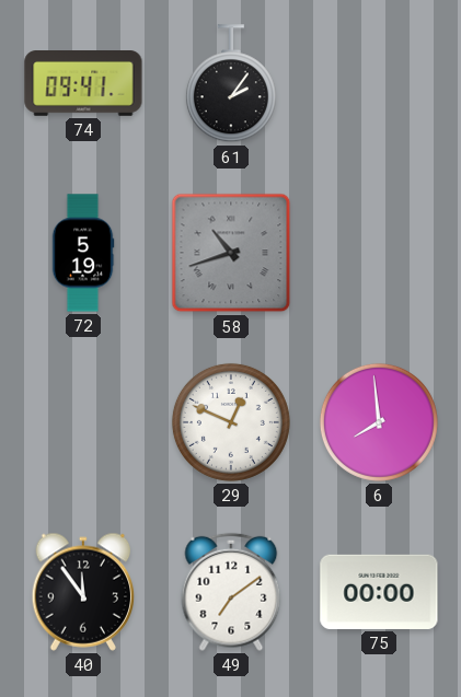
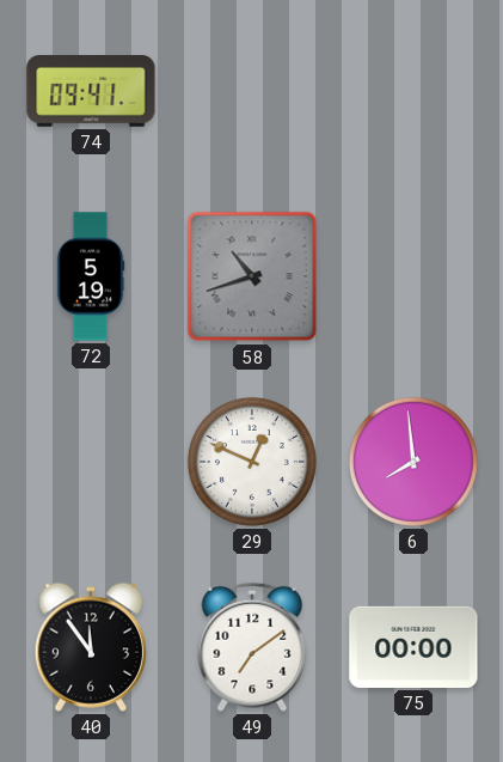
61: 2:06 -> none (231, 84)
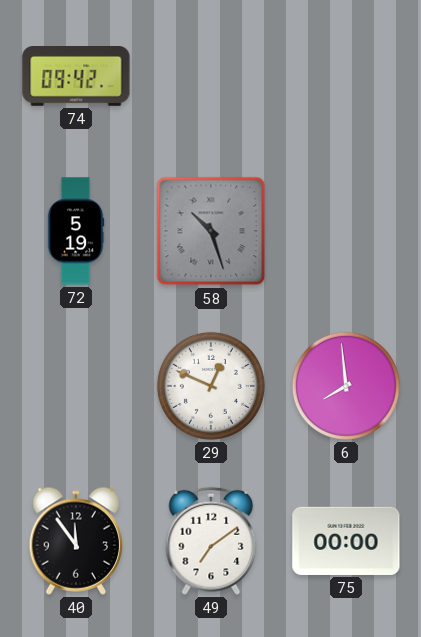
74: 09:41 -> 09:42 (76, 77)
58: 10:42 -> 10:27 (211, 231)
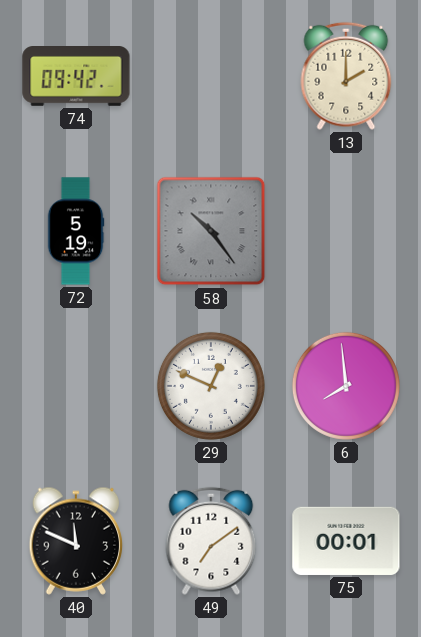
13: none -> 2:00 (346, 76)
58: 10:27 -> 10:24 (211, 231)
40: 11:54 -> 11:49 (76, 541)
75: 00:00 -> 00:01 (346, 541)
